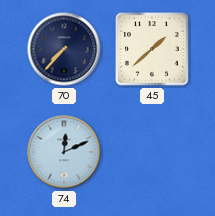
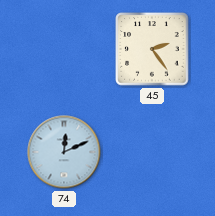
70: 7:37 -> none (64, 49)
45: 1:38 -> 2:24 (152, 49)
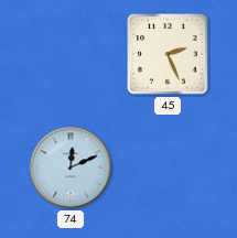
45: 2:24 -> 2:26 (168, 54)
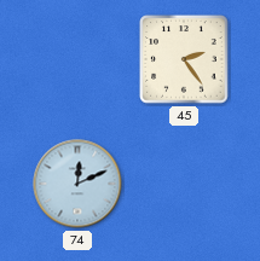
45: 2:26 -> 2:24 (184, 59)
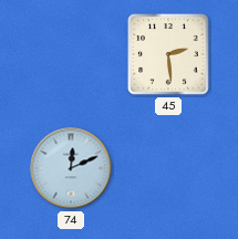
45: 2:24 -> 2:29 (168, 54)
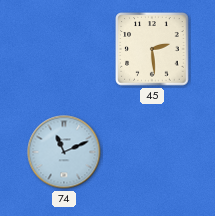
74: 12:11 -> 11:11 (64, 152)
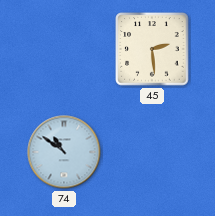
74: 11:11 -> 10:51 (64, 152)
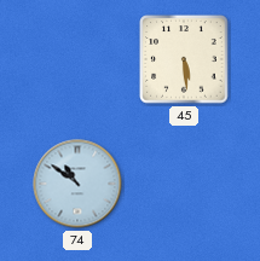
45: 2:29 -> 5:29 (184, 59)
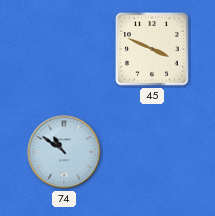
45: 5:29 -> 3:49 (152, 49)
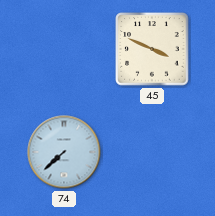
74: 10:51 -> 7:38 (64, 152)
